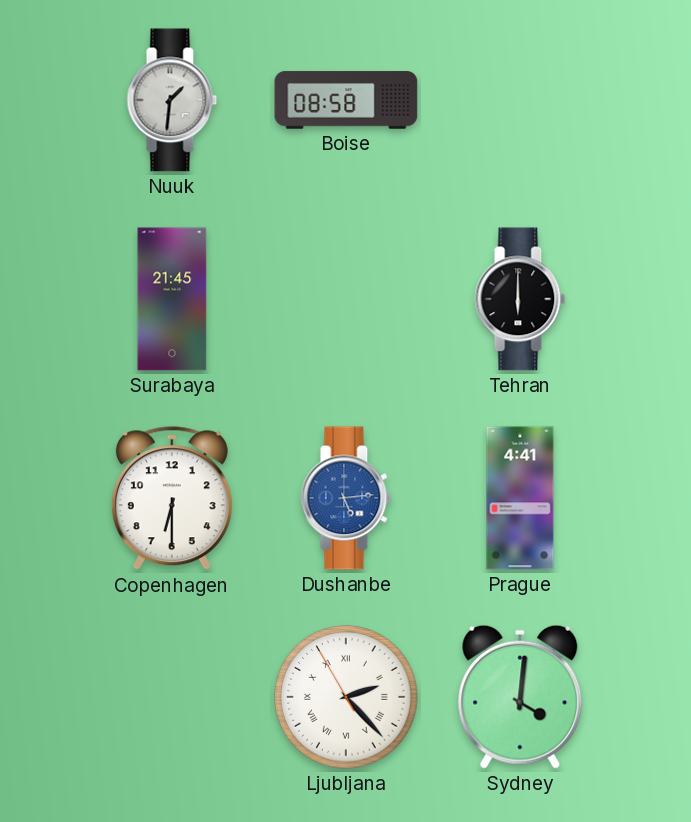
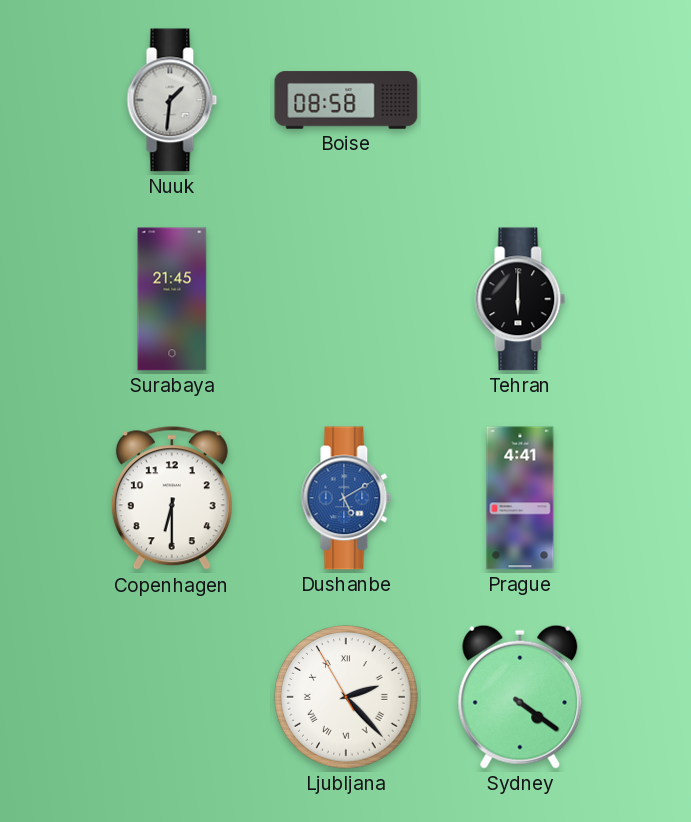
Dushanbe: 5:14 -> 5:10 (346, 498)
Sydney: 4:01 -> 4:21 (520, 697)
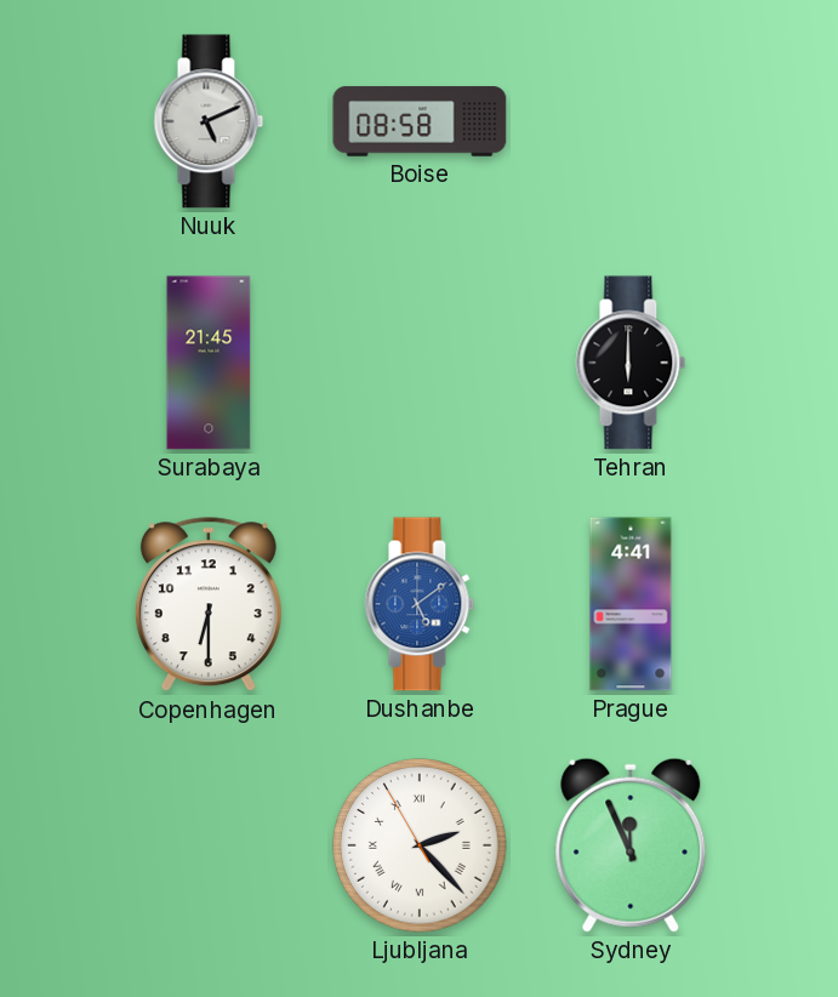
Nuuk: 1:31 -> 5:11 (209, 121)
Dushanbe: 5:10 -> 5:09 (420, 604)
Sydney: 4:21 -> 11:56 (631, 845)
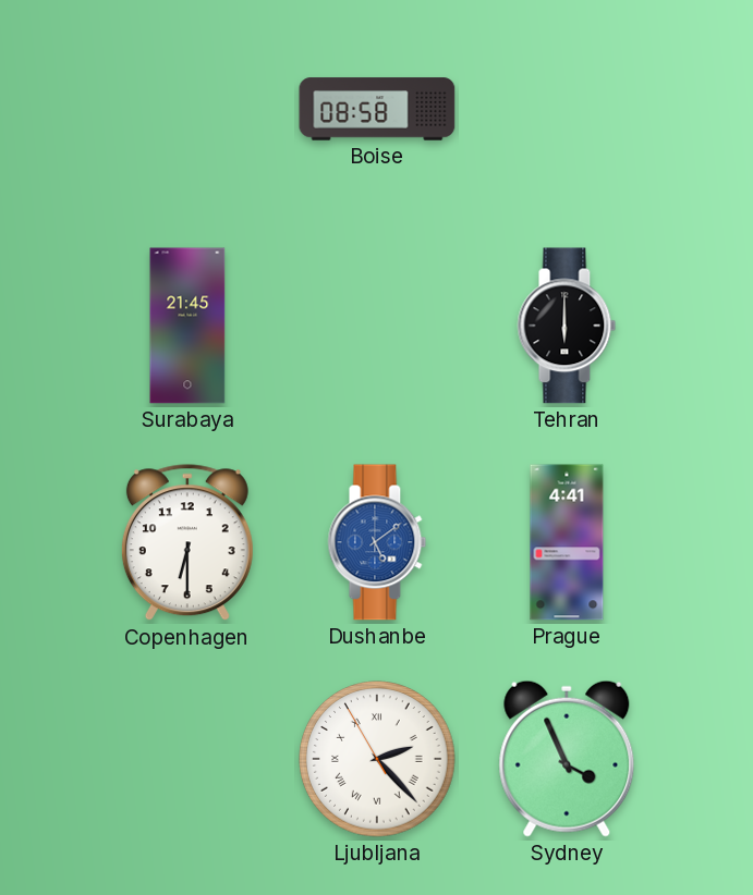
Nuuk: 5:11 -> none (209, 121)
Sydney: 11:56 -> 3:56 (567, 759)
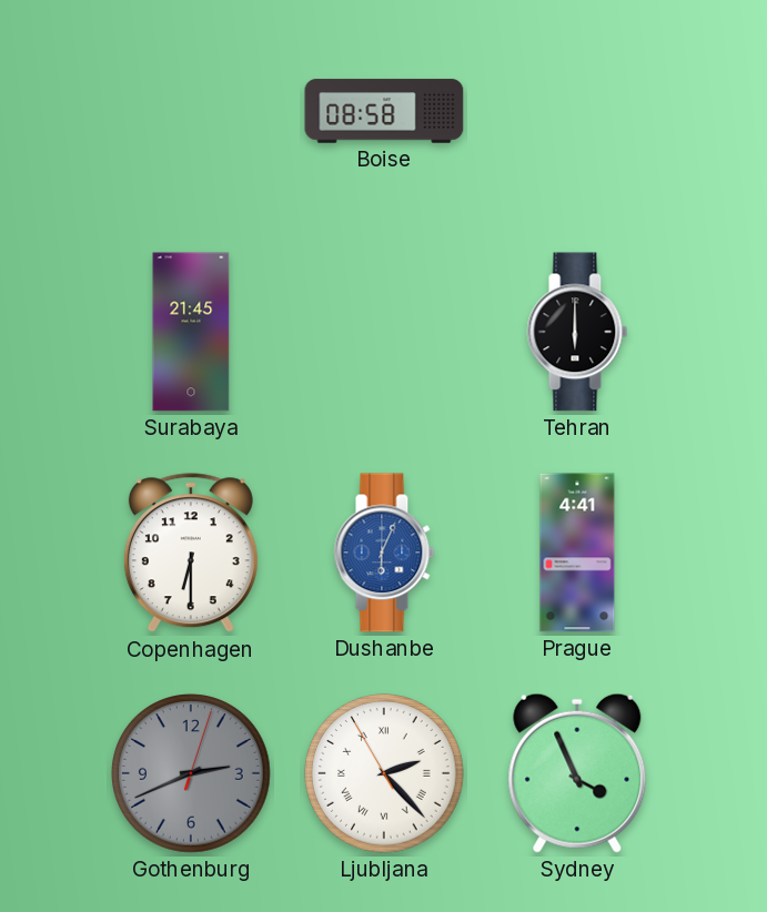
Dushanbe: 5:09 -> 6:04 (384, 553)
Gothenburg: none -> 2:41 (191, 773)
